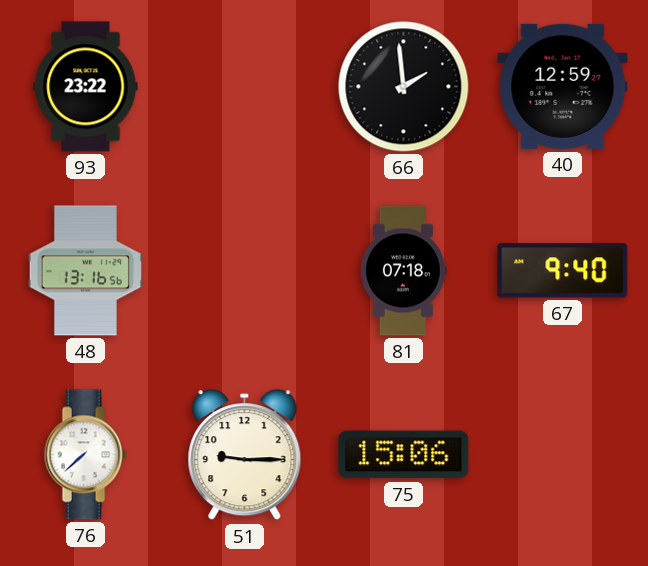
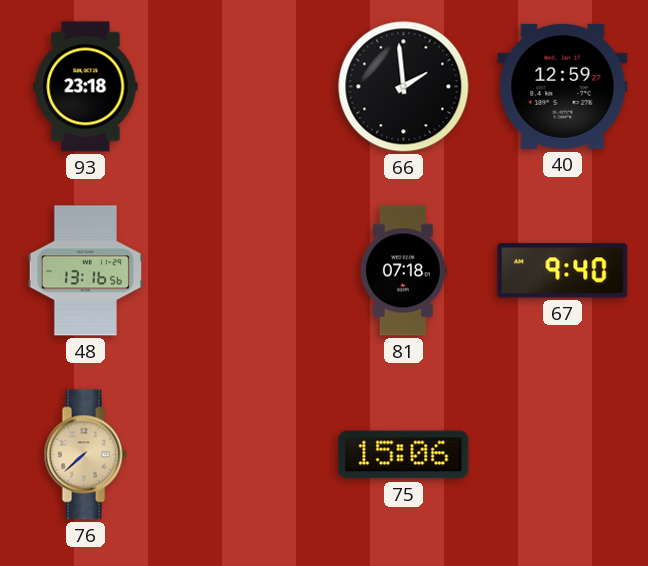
93: 23:22 -> 23:18 (86, 87)
76 dial: white -> champagne (85, 455)
51: 9:15 -> none (245, 455)
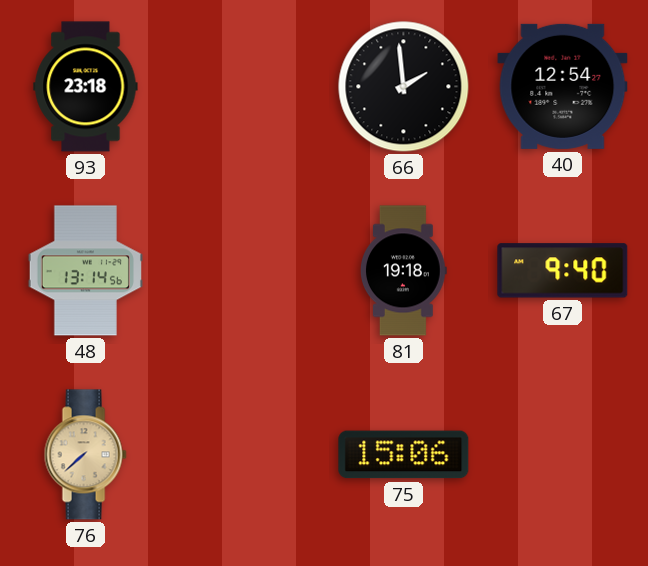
40: 12:59 -> 12:54 (563, 86)
48: 13:16 -> 13:14 (85, 271)
81: 07:18 -> 19:18 (403, 271)
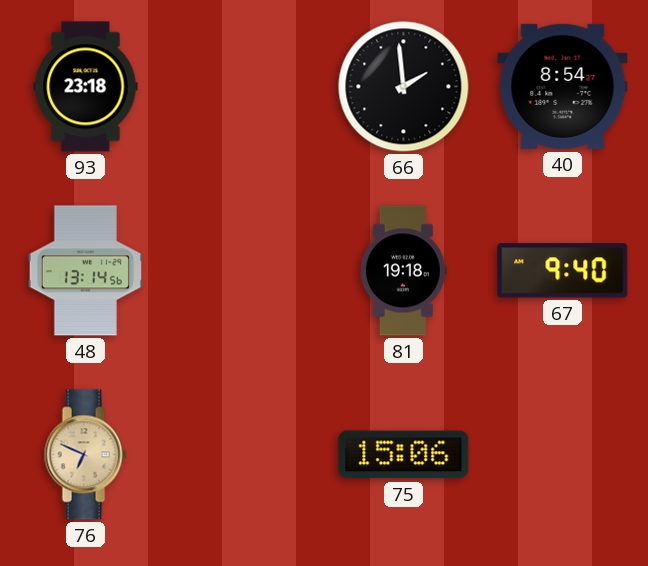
40: 12:54 -> 8:54 (563, 86)
76: 7:38 -> 6:49 (85, 455)
